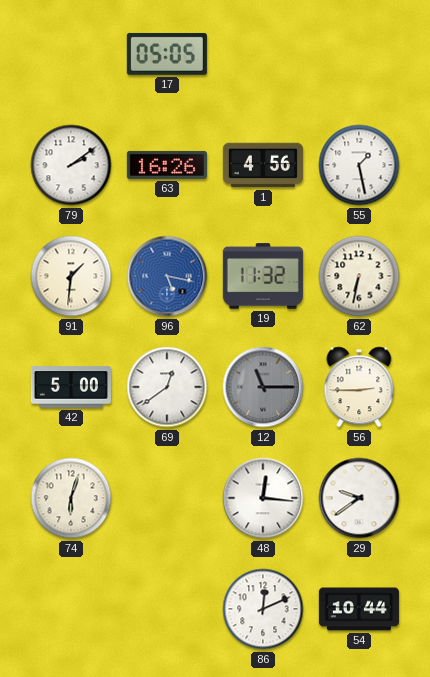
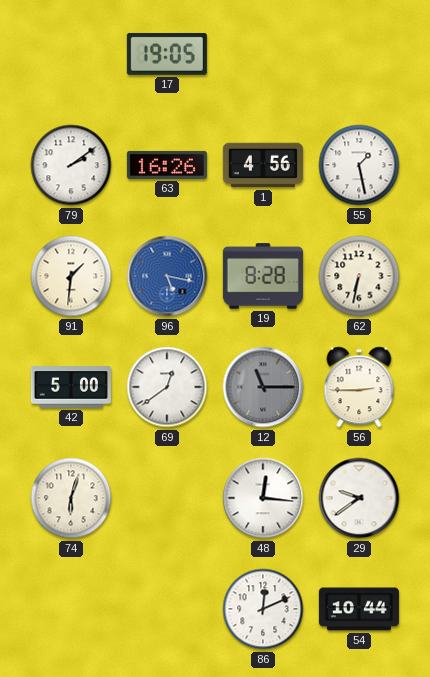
17: 05:05 -> 19:05 (167, 54)
19: 11:32 -> 8:28 (263, 276)
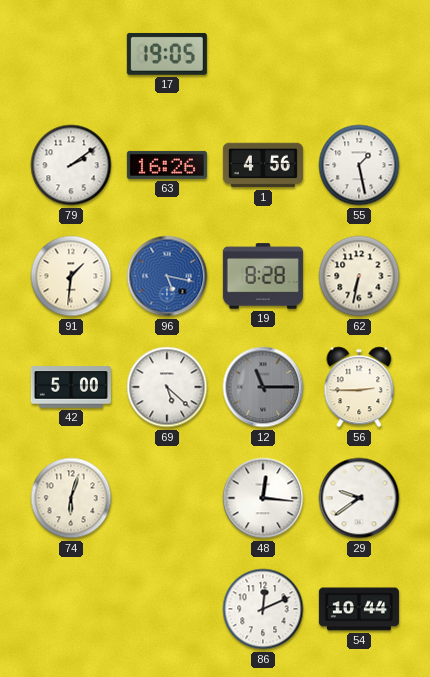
69: 12:39 -> 5:22 (167, 387)
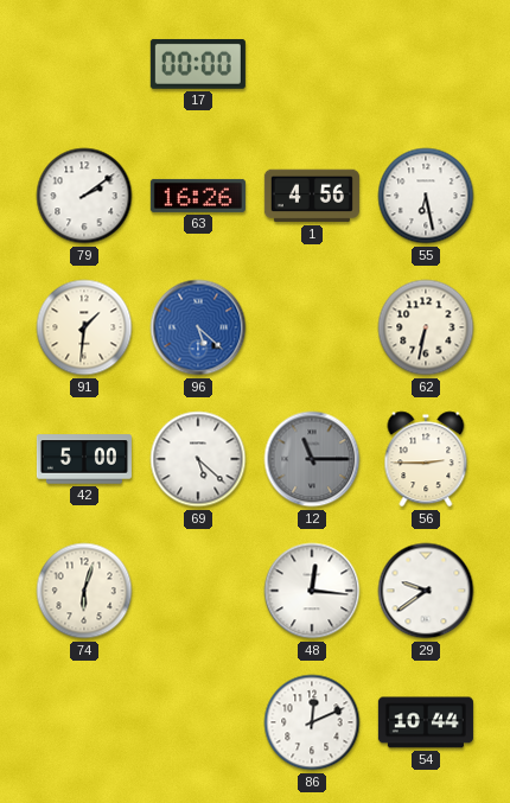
17: 19:05 -> 00:00 (198, 64)
55: 1:28 -> 6:28 (426, 196)
96: 5:17 -> 5:22 (198, 327)
19: 8:28 -> none (263, 276)
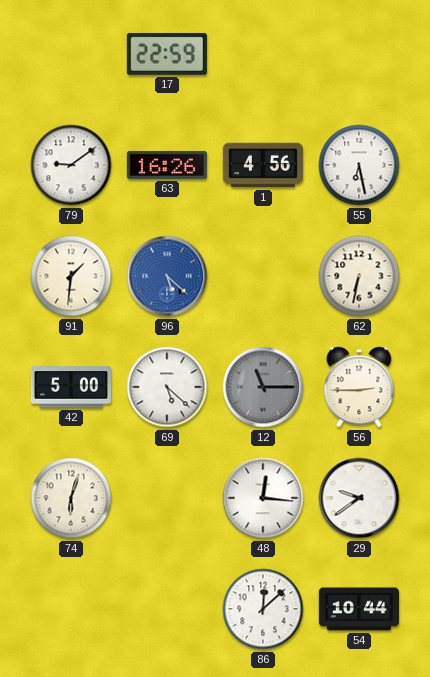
17: 00:00 -> 22:59 (167, 54)
79: 2:09 -> 9:09 (71, 165)
86: 12:11 -> 12:08 (263, 609)
